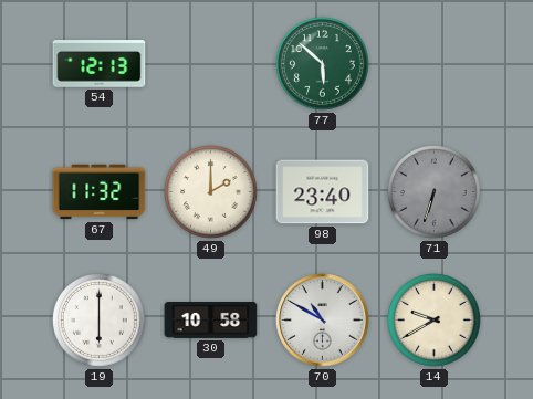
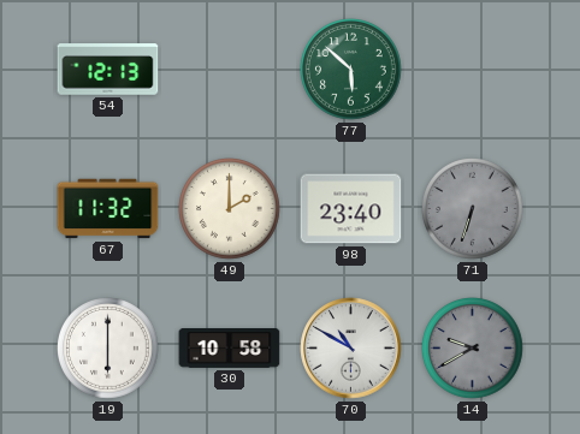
14 dial: cream -> grey (473, 349)
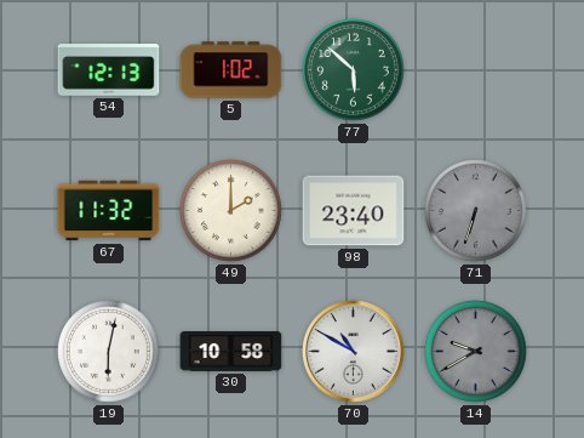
5: none -> 1:02 (231, 70)
19: 6:00 -> 6:02 (109, 352)
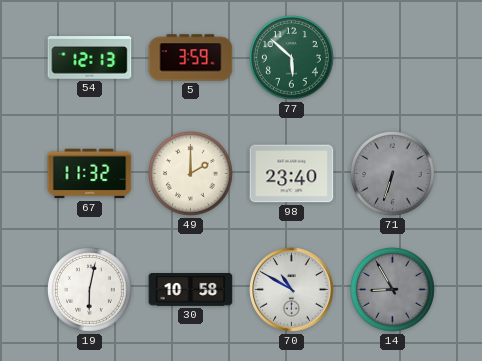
5: 1:02 -> 3:59 (191, 58)
14: 9:40 -> 8:55 (393, 290)
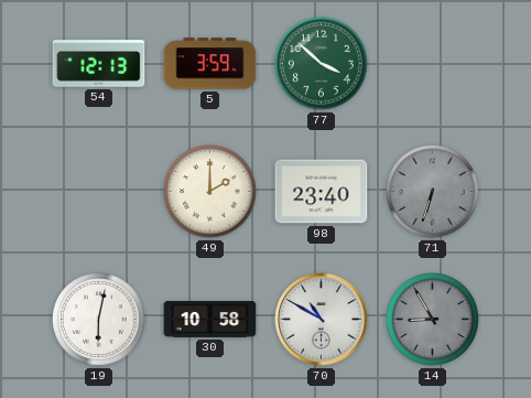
77: 5:52 -> 3:52 (322, 64)
67: 11:32 -> none (90, 174)
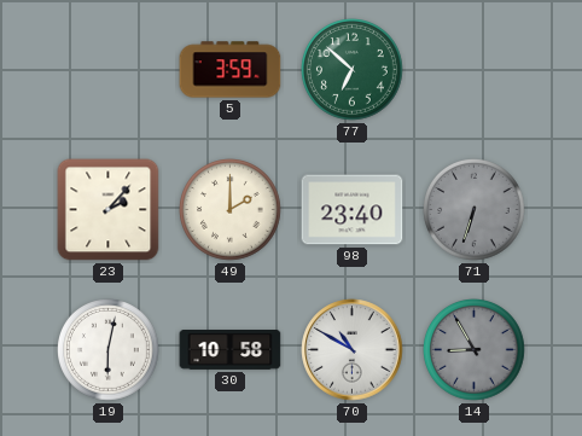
54: 12:13 -> none (99, 64)
77: 3:52 -> 6:52 (353, 70)
23: none -> 2:07 (109, 210)
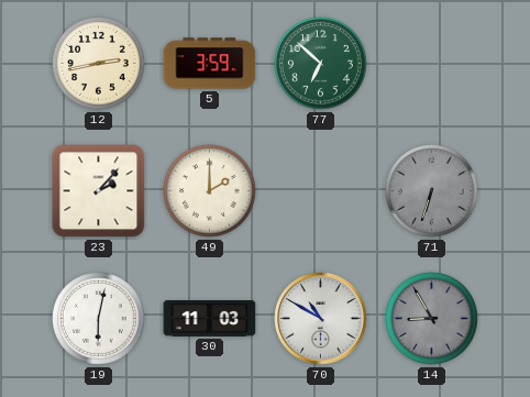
12: none -> 2:43 (99, 64)
98: 23:40 -> none (353, 210)
30: 10:58 -> 11:03 (210, 319)
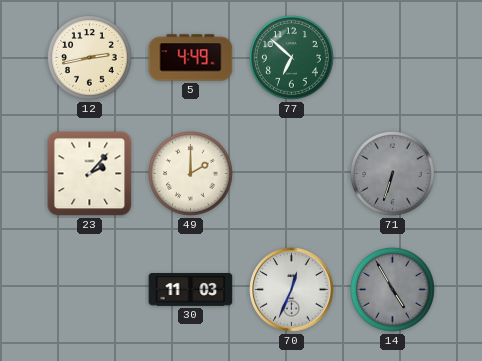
5: 3:59 -> 4:49 (191, 58)
19: 6:02 -> none (99, 319)
70: 10:50 -> 12:34 (292, 290)
14: 8:55 -> 4:55 (393, 290)
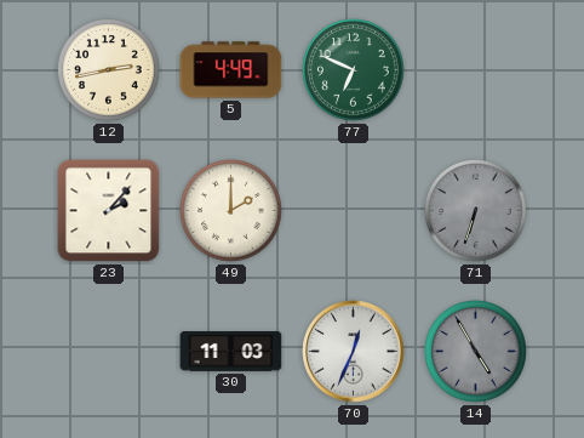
77: 6:52 -> 6:49 (354, 70)
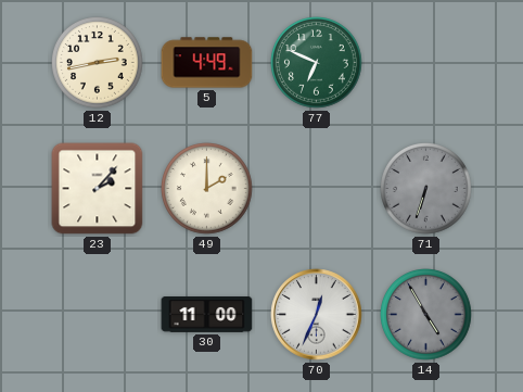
30: 11:03 -> 11:00 (207, 315)
